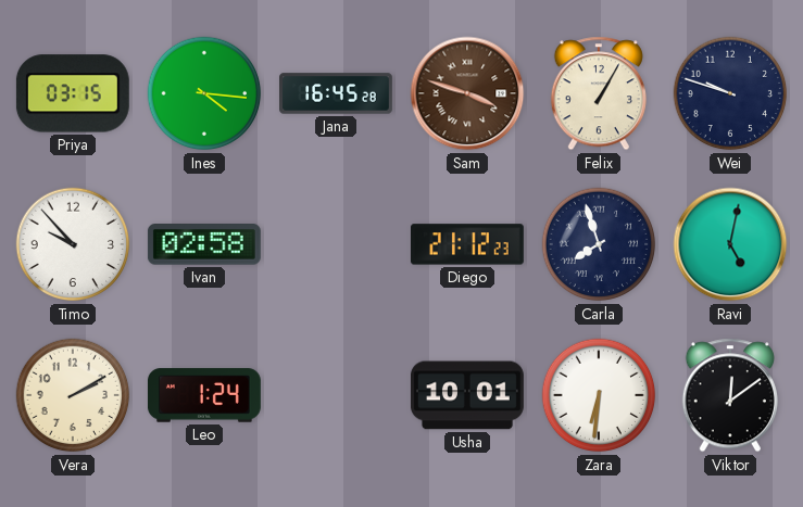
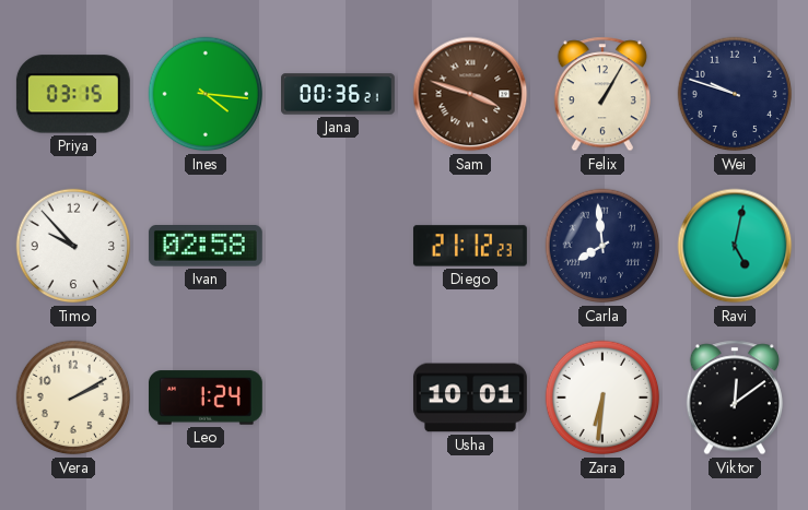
Jana: 16:45 -> 00:36 (339, 94)
Carla: 7:57 -> 7:59 (602, 246)
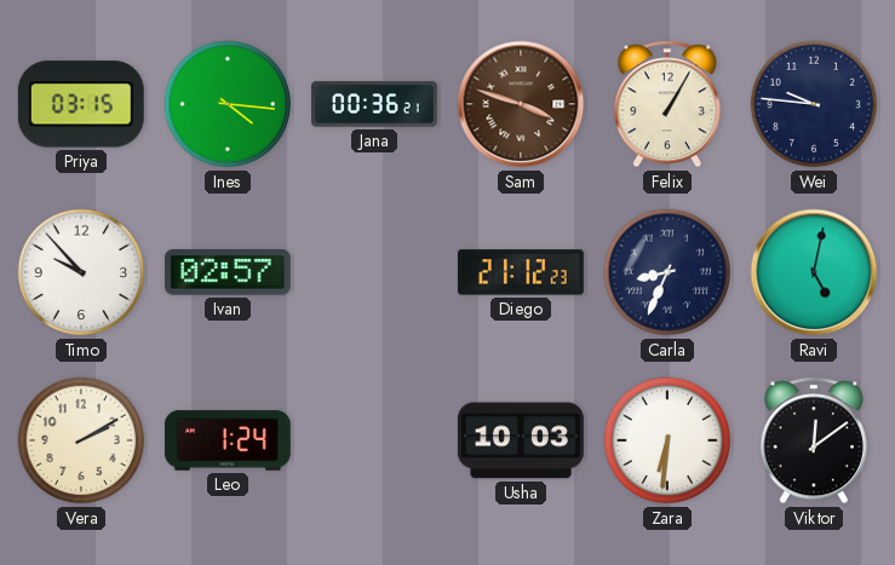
Wei: 9:48 -> 9:46 (814, 104)
Ivan: 02:58 -> 02:57 (228, 272)
Carla: 7:59 -> 8:34 (667, 272)
Usha: 10:01 -> 10:03 (521, 440)
